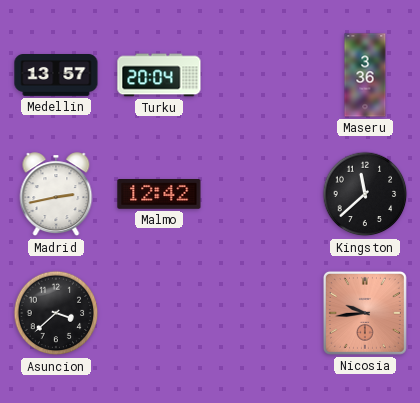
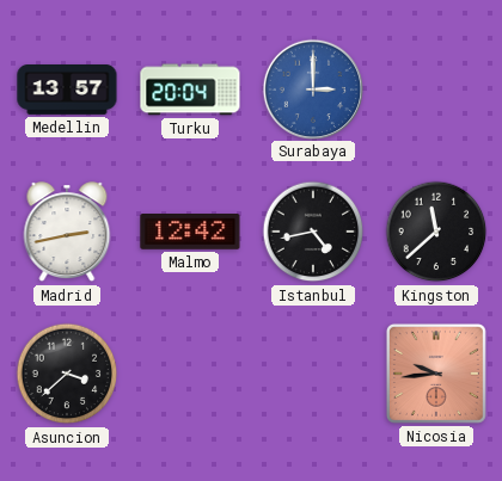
Surabaya: none -> 3:00 (312, 88)
Maseru: 3:36 -> none (365, 75)
Istanbul: none -> 4:43 (313, 232)
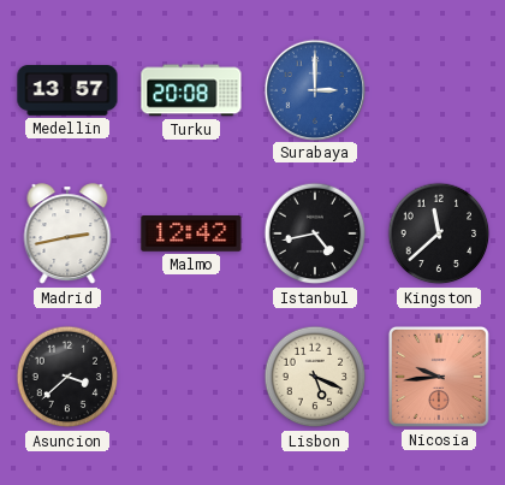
Turku: 20:04 -> 20:08 (191, 90)
Lisbon: none -> 5:19 (315, 377)
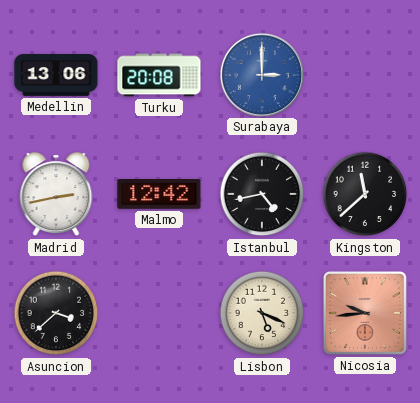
Medellin: 13:57 -> 13:06 (56, 76)
